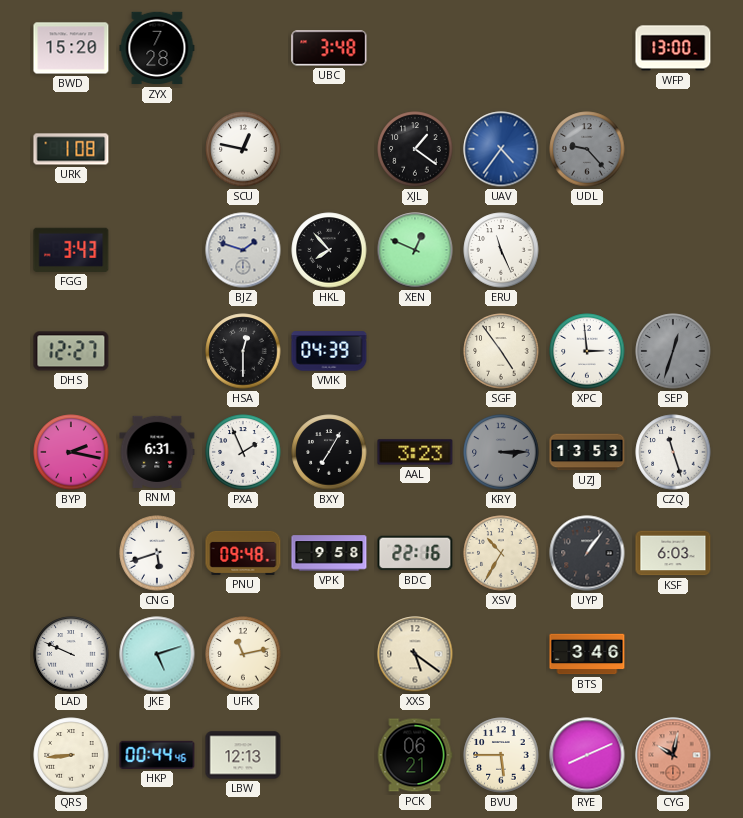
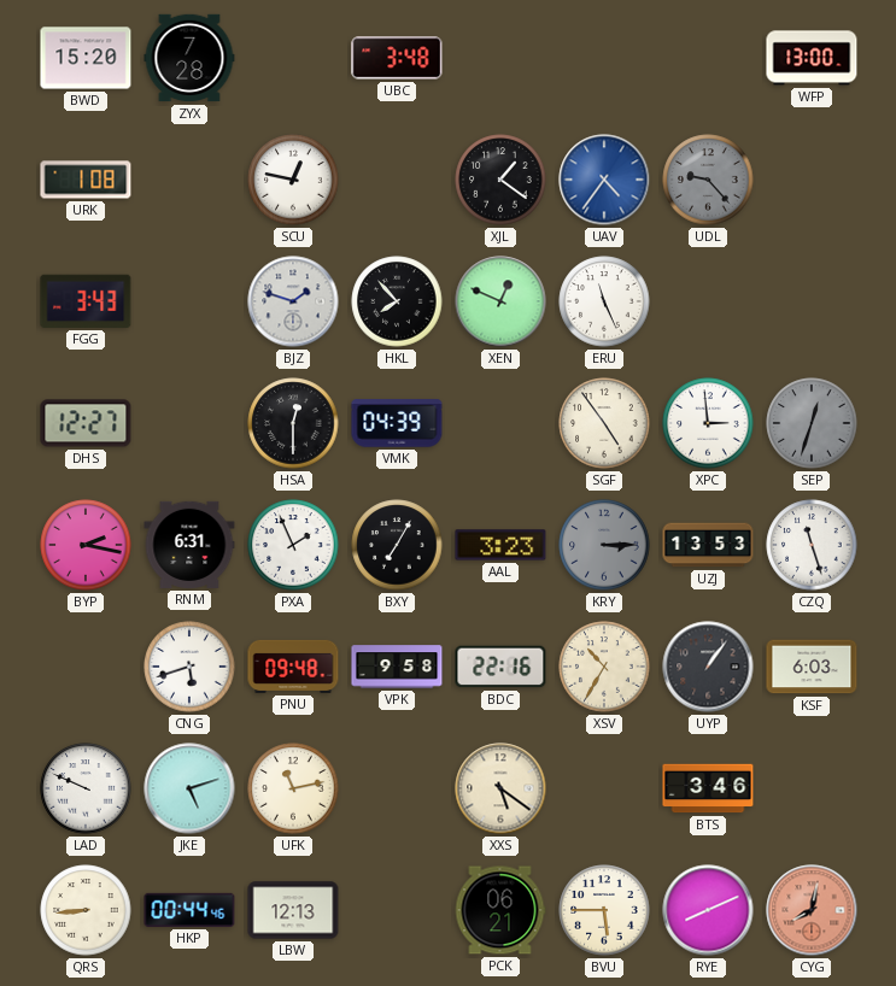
CYG: 10:02 -> 8:02 (812, 910)
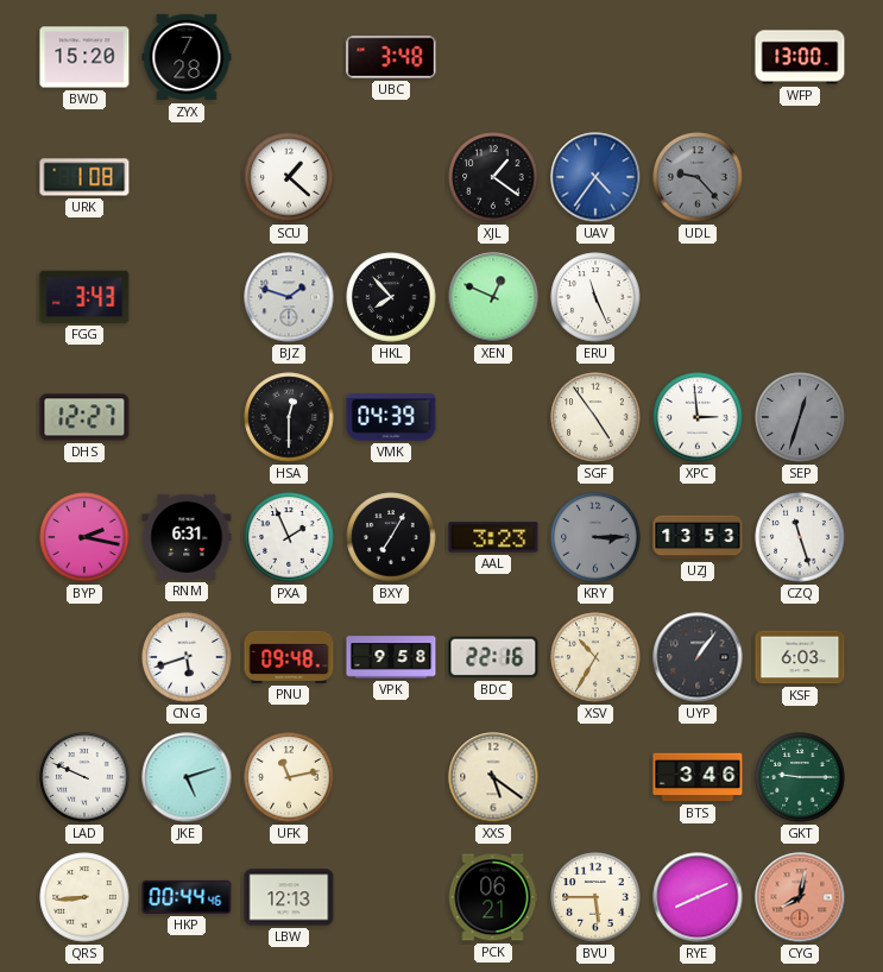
SCU: 12:47 -> 1:22 (289, 177)
GKT: none -> 9:15 (800, 777)
